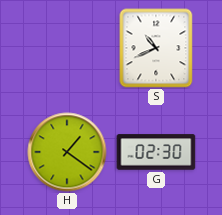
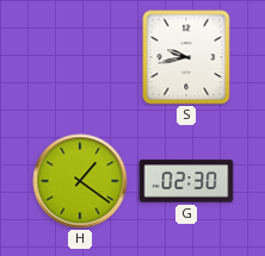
S: 10:41 -> 9:43 (186, 57)
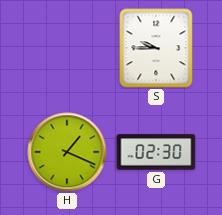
S: 9:43 -> 9:45 (156, 48)
H: 1:21 -> 1:19 (67, 152)
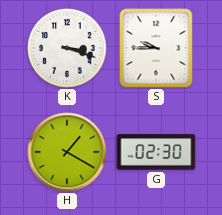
K: none -> 3:18 (67, 48)
H: 1:19 -> 1:20 (67, 152)
